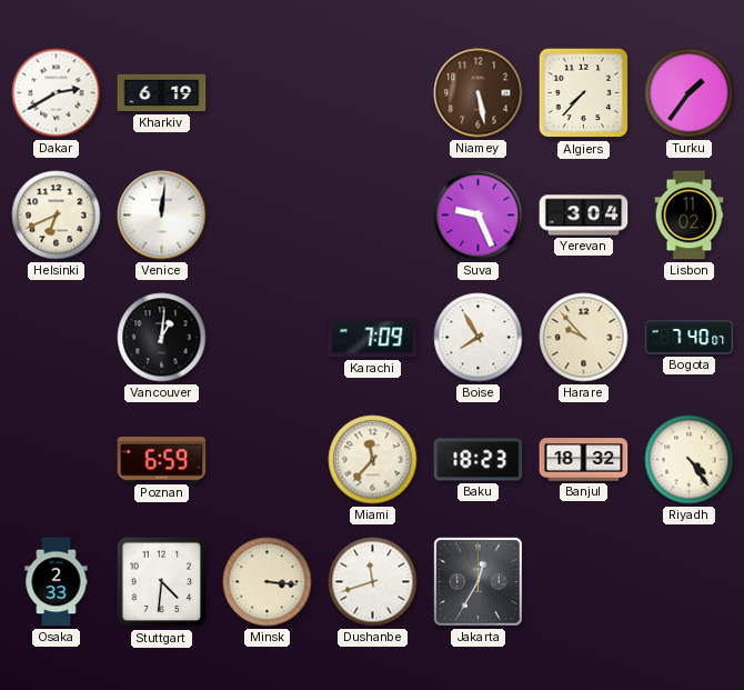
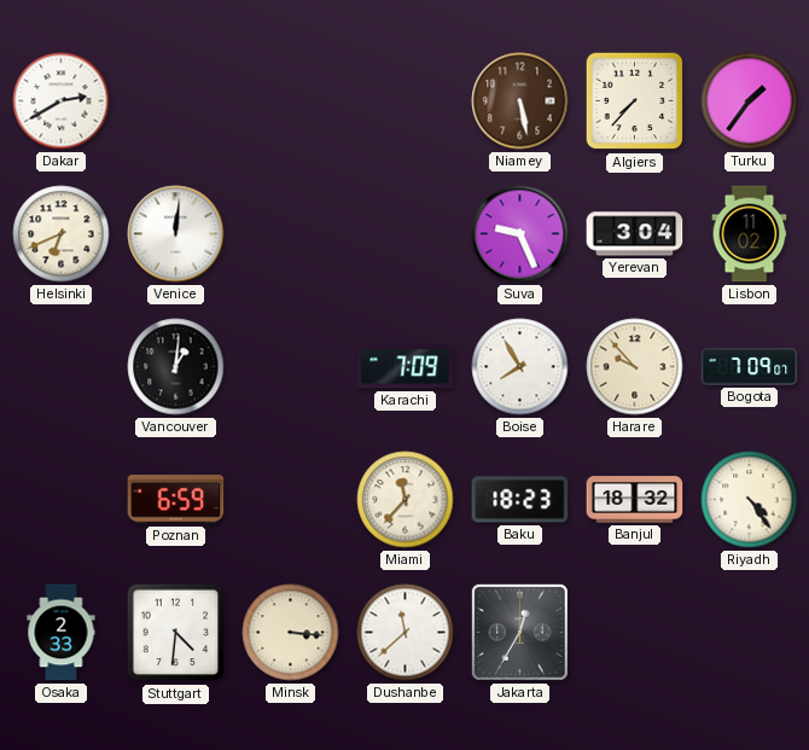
Kharkiv: 6:19 -> none (162, 93)
Bogota: 7:40 -> 7:09 (750, 367)
Dushanbe: 11:42 -> 11:38 (406, 633)
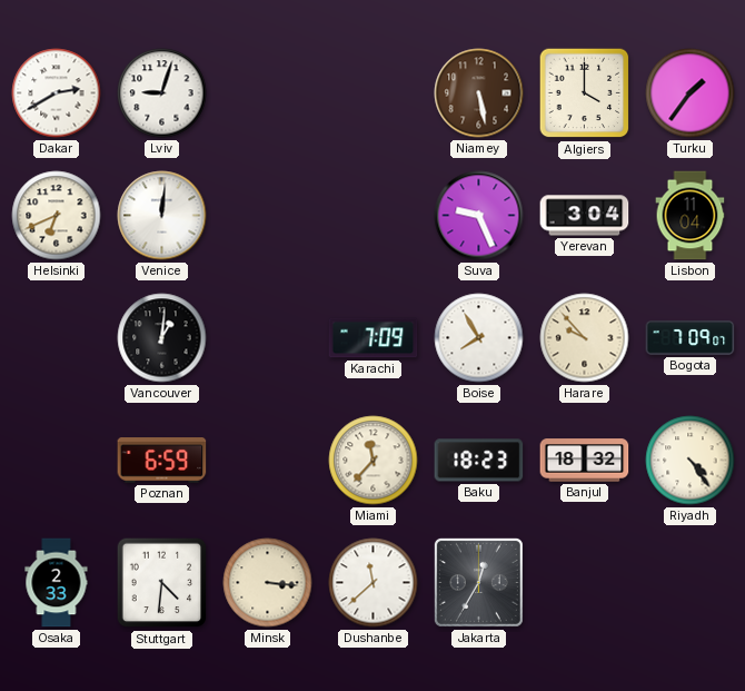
Lviv: none -> 9:03 (162, 93)
Algiers: 7:37 -> 4:00 (585, 93)
Lisbon: 11:02 -> 11:04 (691, 216)
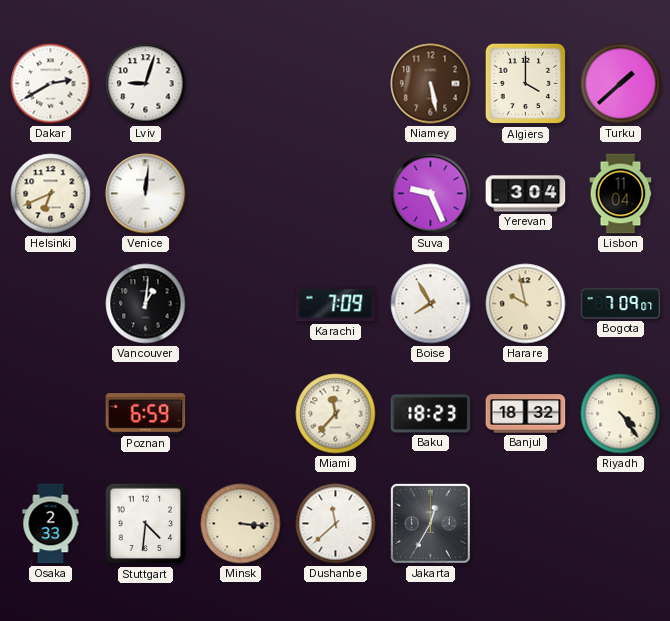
Turku: 1:36 -> 1:38 (621, 84)
Harare: 9:53 -> 9:58 (526, 304)
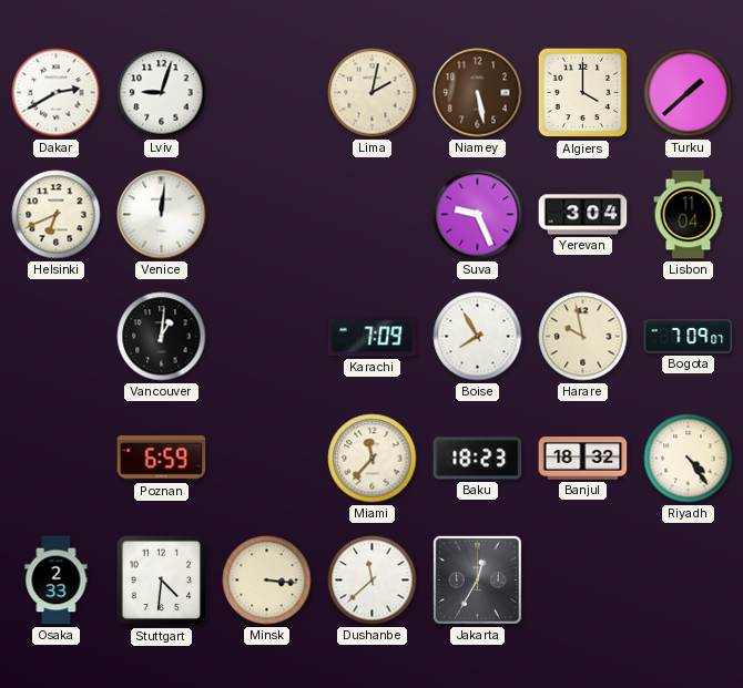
Lima: none -> 2:02 (373, 93)
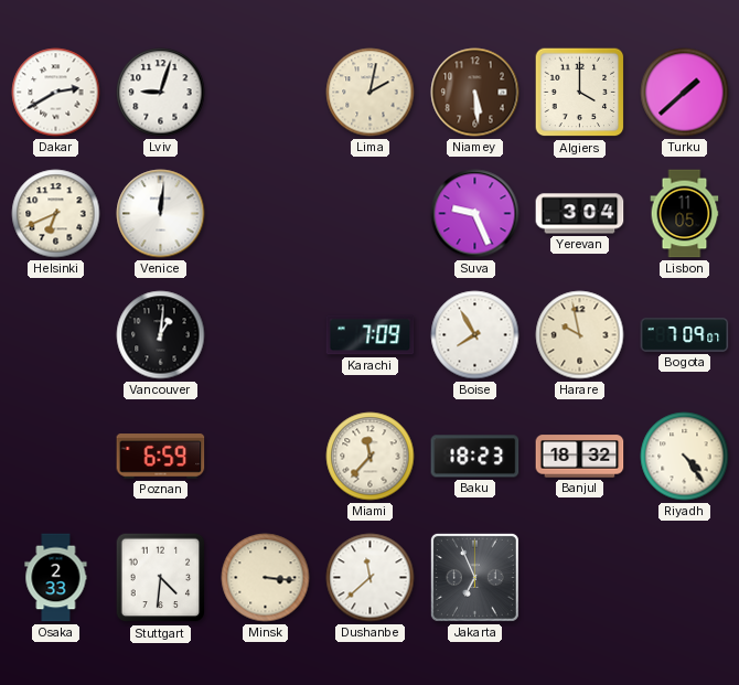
Niamey: 5:28 -> 5:29 (475, 93)
Lisbon: 11:04 -> 11:05 (685, 214)
Jakarta: 12:35 -> 6:56 (474, 577)
